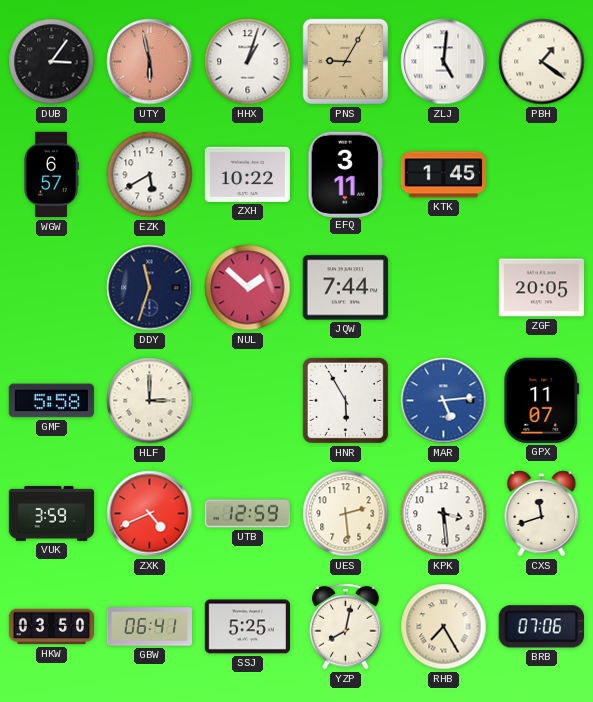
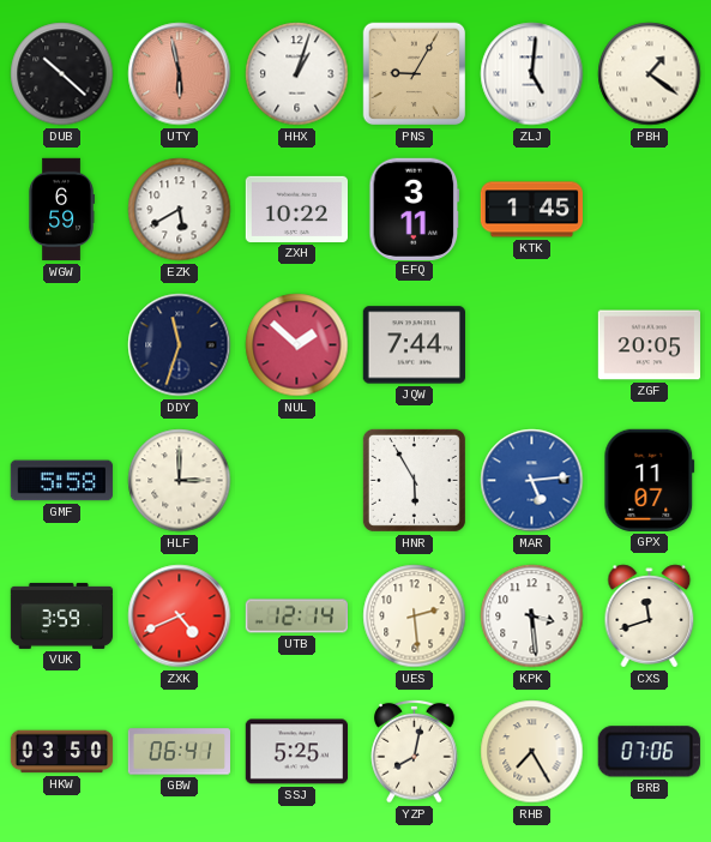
DUB: 3:06 -> 10:22 (62, 74)
WGW: 6:57 -> 6:59 (61, 210)
UTB: 12:59 -> 12:14 (296, 617)
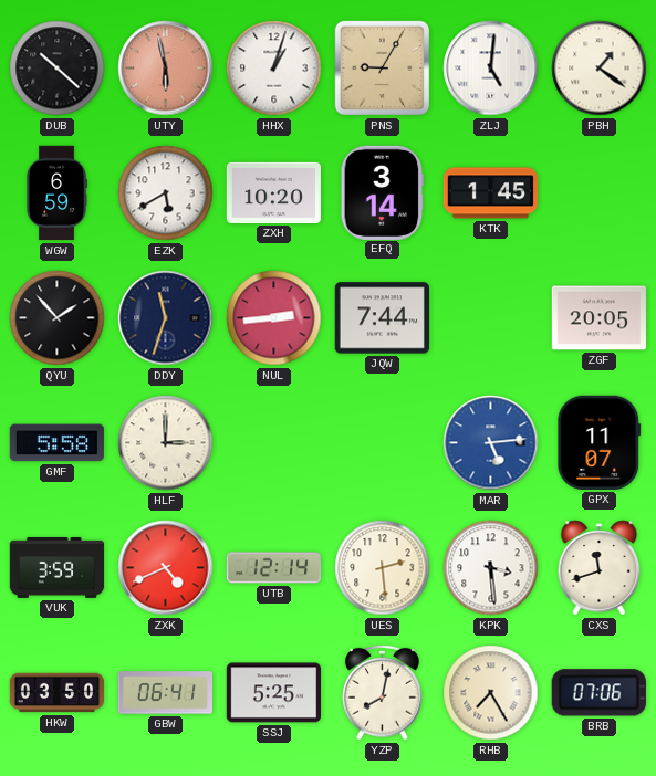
ZXH: 10:22 -> 10:20 (273, 192)
EFQ: 3:11 -> 3:14 (383, 192)
QYU: none -> 1:53 (58, 318)
NUL: 1:52 -> 2:44 (274, 318)
HNR: 5:55 -> none (414, 480)
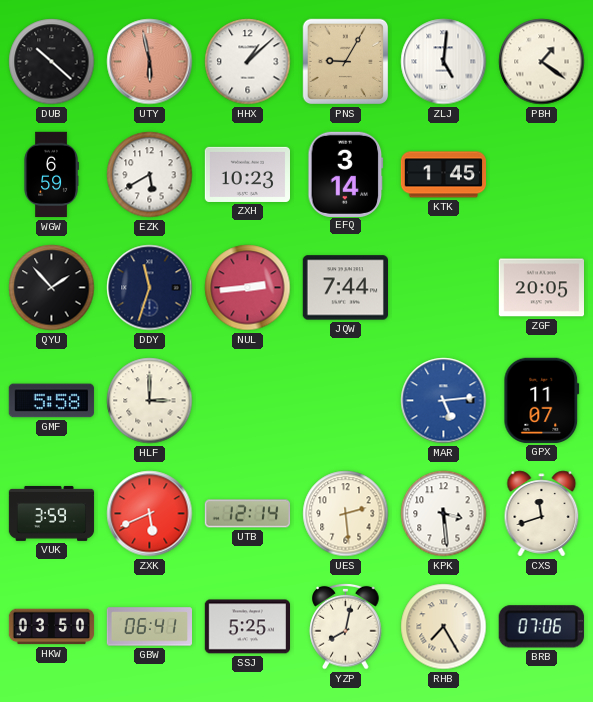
HHX: 1:03 -> 1:08 (248, 62)
ZXH: 10:20 -> 10:23 (247, 174)
ZXK: 4:41 -> 5:41 (150, 514)
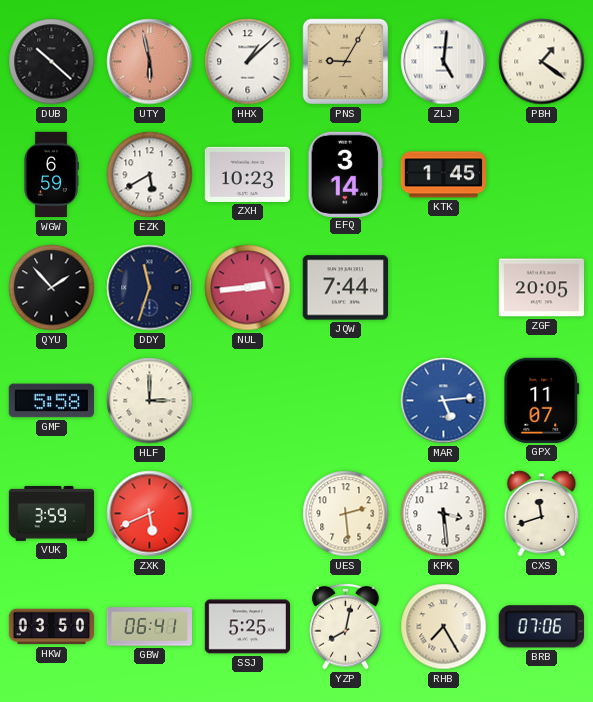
UTB: 12:14 -> none (247, 514)
